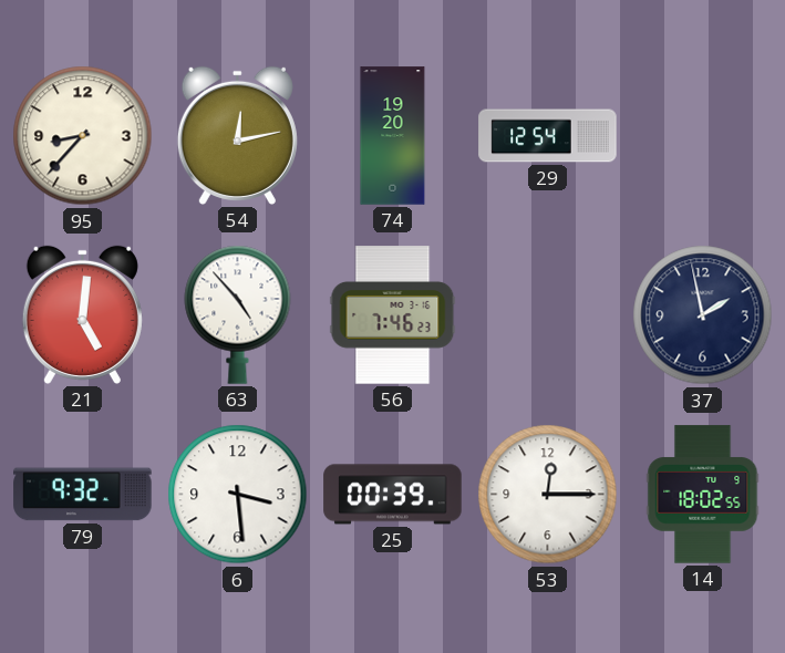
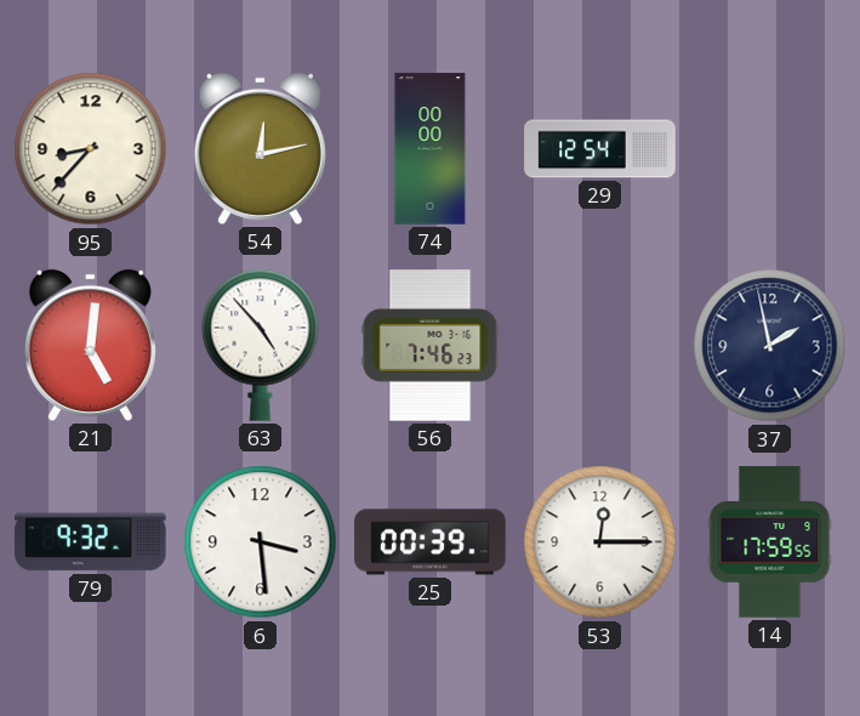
74: 19:20 -> 00:00 (431, 149)
14: 18:02 -> 17:59 (770, 542)
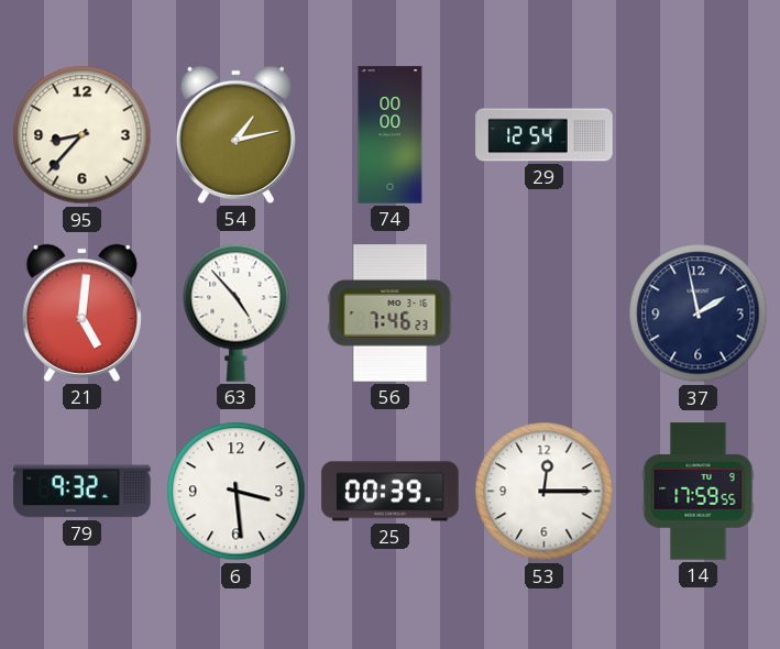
54: 12:13 -> 1:13 (235, 134)
